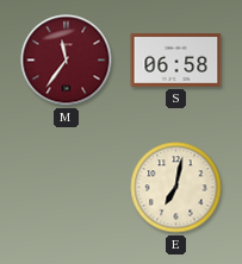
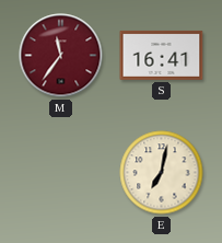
S: 06:58 -> 16:41 (162, 55)
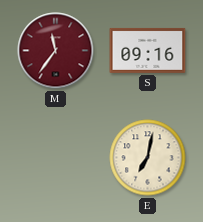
S: 16:41 -> 09:16 (148, 50)
